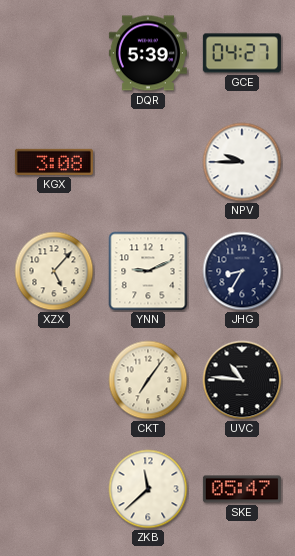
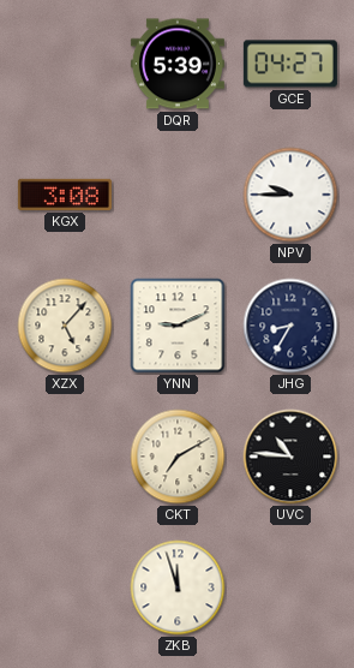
CKT: 7:06 -> 7:10 (178, 457)
ZKB: 11:38 -> 11:57 (178, 588)
SKE: 05:47 -> none (242, 489)
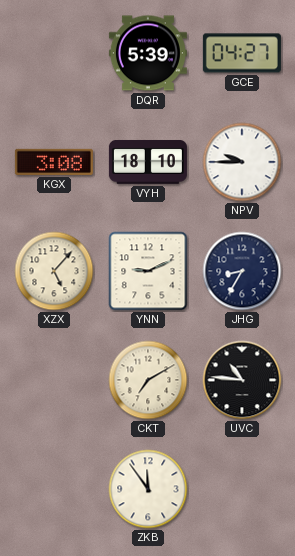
VYH: none -> 18:10 (148, 162)
ZKB: 11:57 -> 11:54 (148, 489)
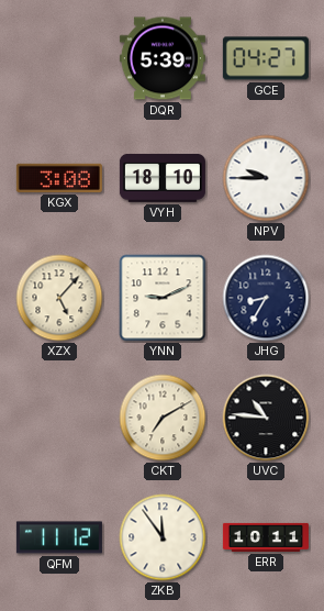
QFM: none -> 11:12 (59, 537)
ERR: none -> 10:11 (266, 537)
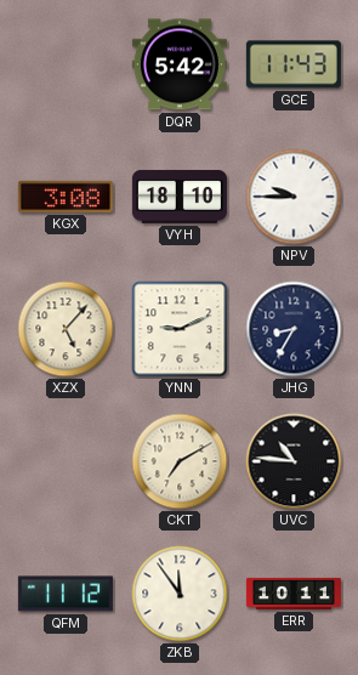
DQR: 5:39 -> 5:42 (180, 64)
GCE: 04:27 -> 11:43 (294, 64)
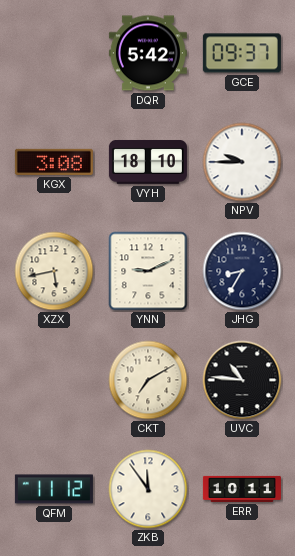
GCE: 11:43 -> 09:37 (242, 53)
XZX: 5:07 -> 5:43 (54, 271)
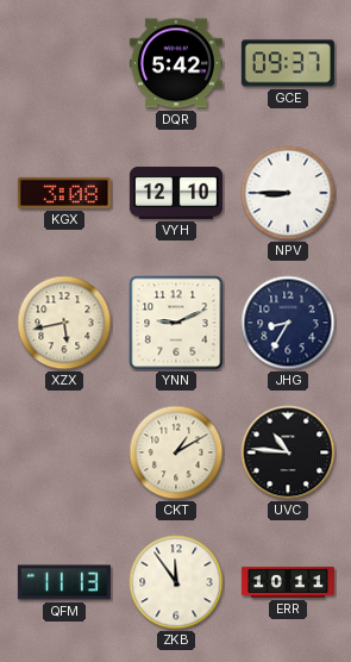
VYH: 18:10 -> 12:10 (176, 193)
NPV: 9:45 -> 8:45 (288, 193)
CKT: 7:10 -> 1:10 (176, 452)
QFM: 11:12 -> 11:13 (64, 582)
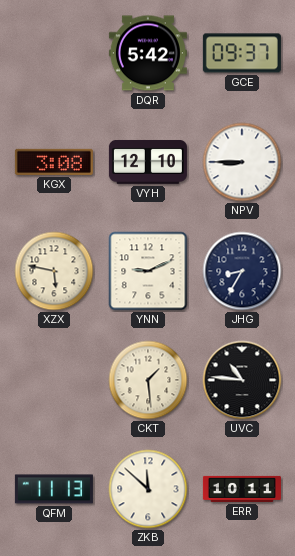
XZX: 5:43 -> 5:47 (54, 271)
CKT: 1:10 -> 1:29 (148, 380)
ZKB: 11:54 -> 11:52 (148, 489)
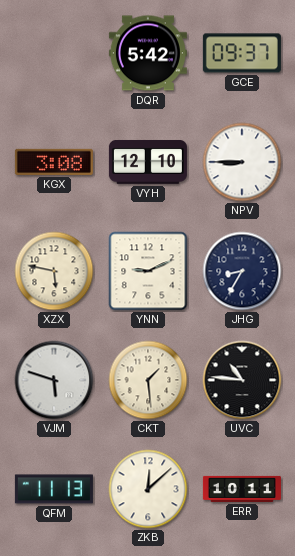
VJM: none -> 5:48 (54, 380)
ZKB: 11:52 -> 12:08 (148, 489)
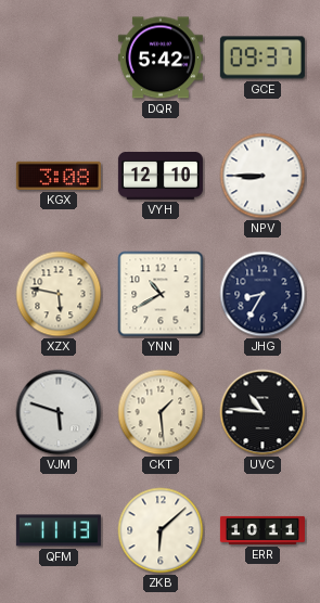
YNN: 9:11 -> 10:40 (161, 294)
ZKB: 12:08 -> 6:08 (161, 530)
